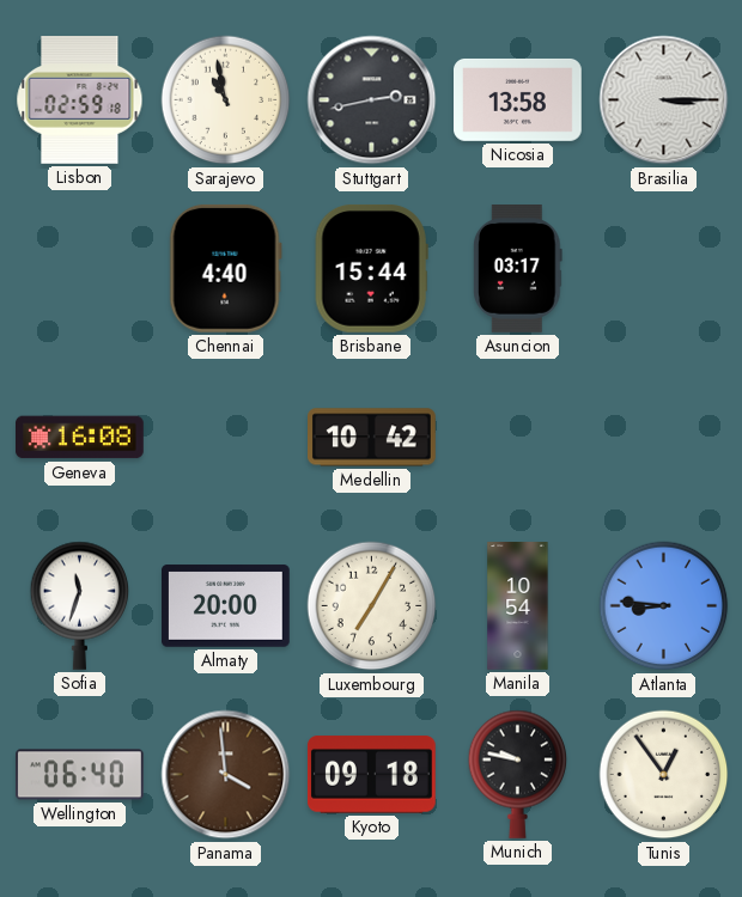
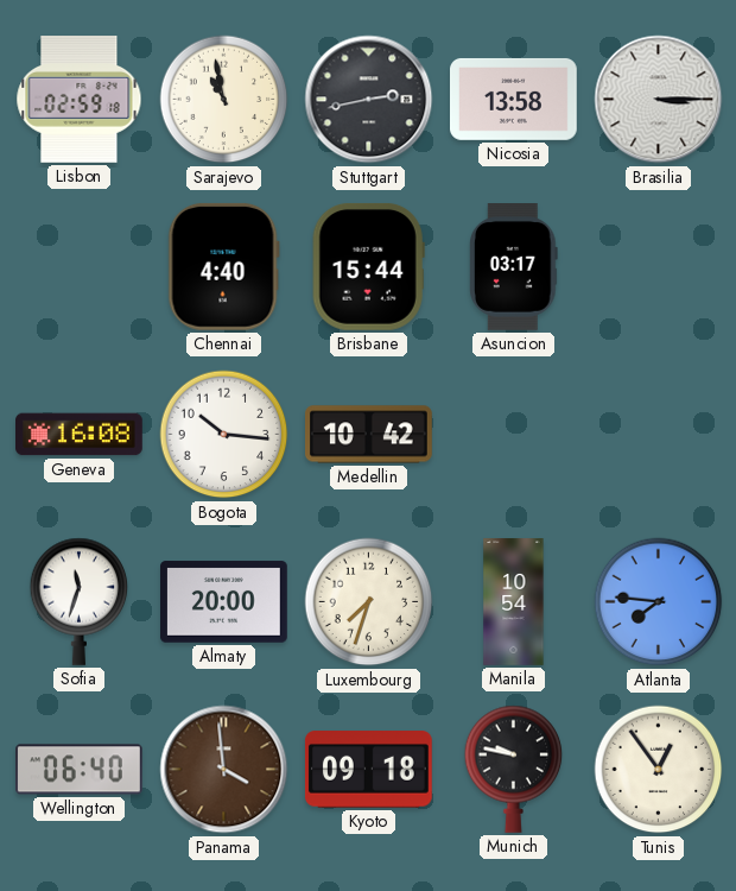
Bogota: none -> 10:16 (224, 435)
Luxembourg: 7:05 -> 7:33 (369, 602)
Atlanta: 8:46 -> 7:46 (659, 602)
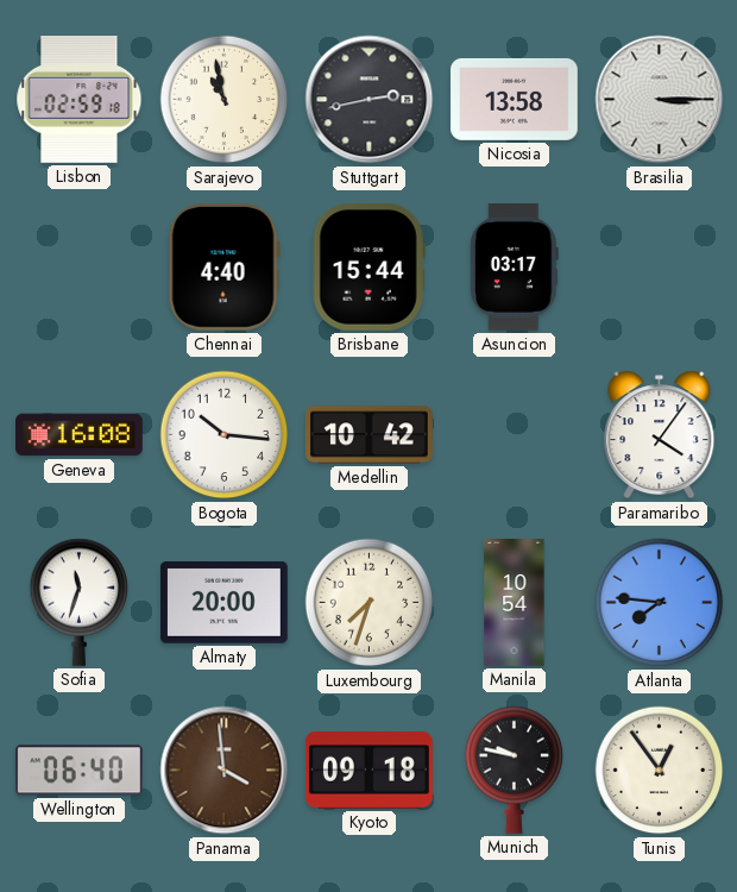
Paramaribo: none -> 4:06 (660, 435)
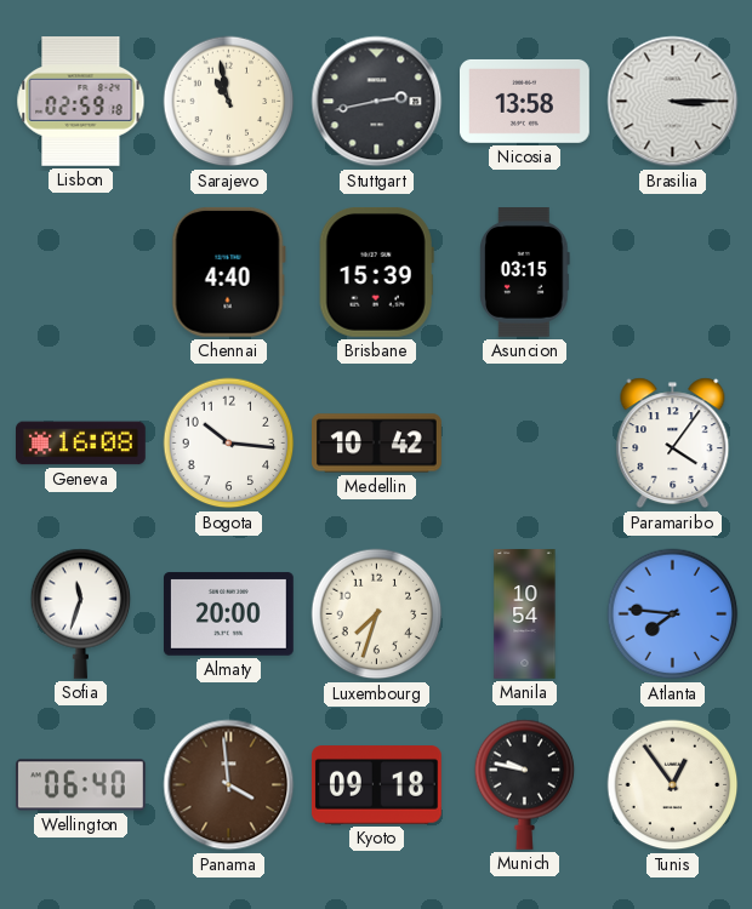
Brisbane: 15:44 -> 15:39 (376, 271)
Asuncion: 03:17 -> 03:15 (525, 273)
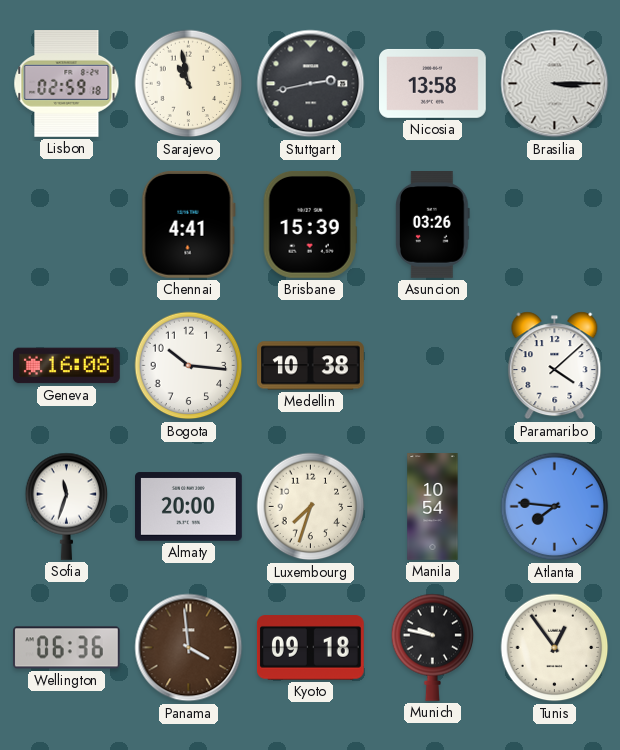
Chennai: 4:40 -> 4:41 (188, 224)
Asuncion: 03:15 -> 03:26 (433, 225)
Medellin: 10:42 -> 10:38 (311, 366)
Paramaribo: 4:06 -> 4:08 (555, 366)
Wellington: 06:40 -> 06:36 (67, 648)
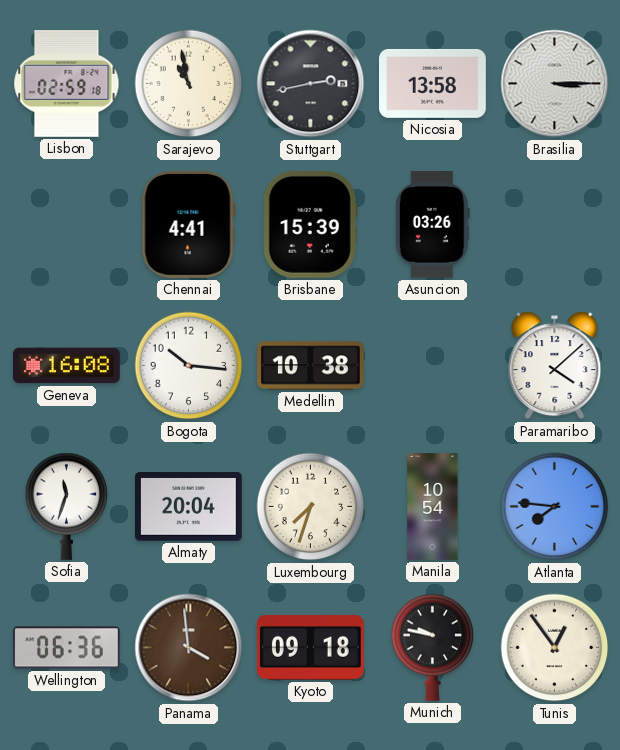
Almaty: 20:00 -> 20:04 (189, 507)
